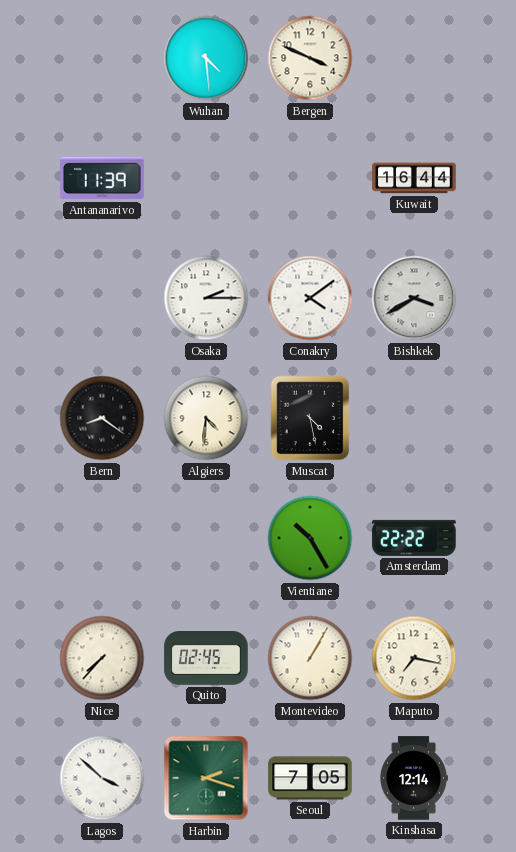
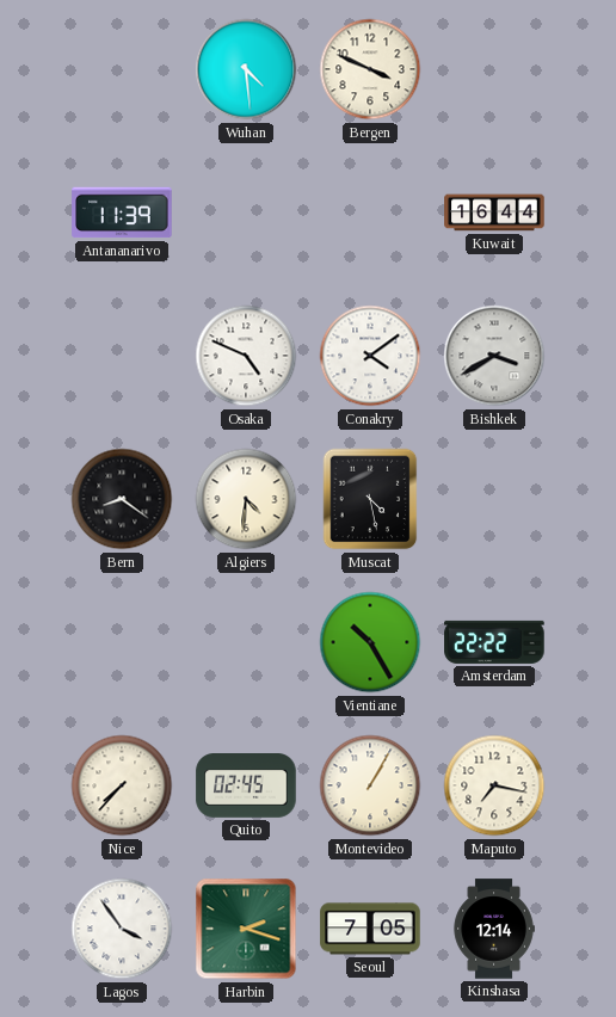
Osaka: 2:15 -> 4:49 (246, 356)
Lagos: 3:52 -> 3:54 (122, 929)
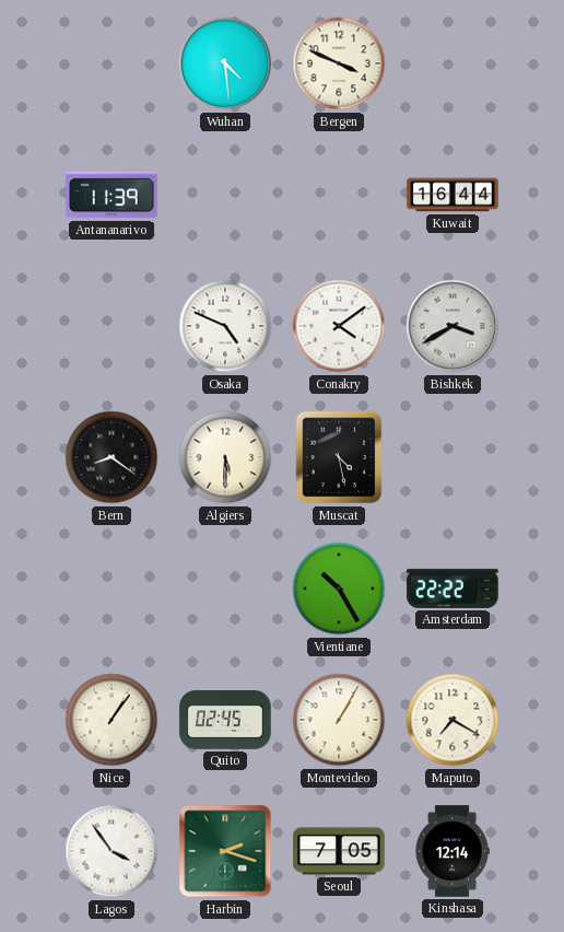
Algiers: 4:31 -> 5:30 (225, 457)
Nice: 7:37 -> 1:06 (111, 720)
Maputo: 7:17 -> 7:20 (453, 720)
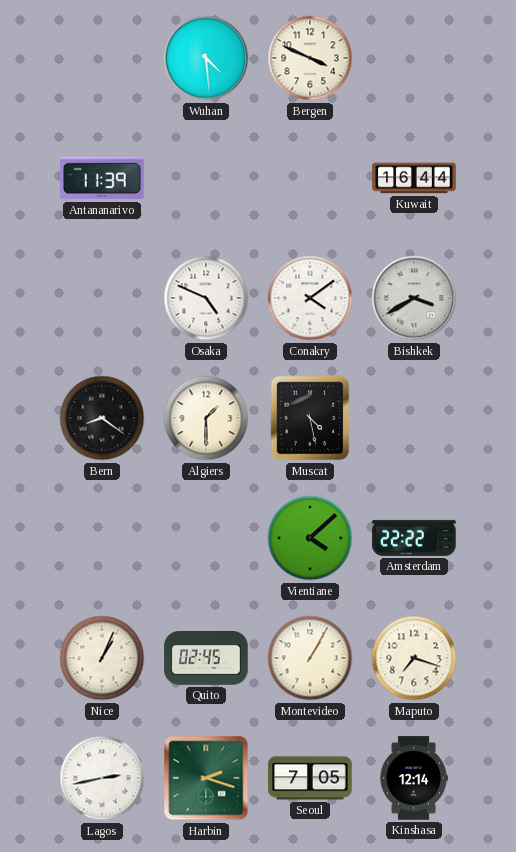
Algiers: 5:30 -> 1:30 (206, 418)
Vientiane: 10:25 -> 4:08 (310, 538)
Nice: 1:06 -> 1:04 (102, 658)
Maputo: 7:20 -> 7:18 (414, 658)
Lagos: 3:54 -> 2:43 (102, 778)
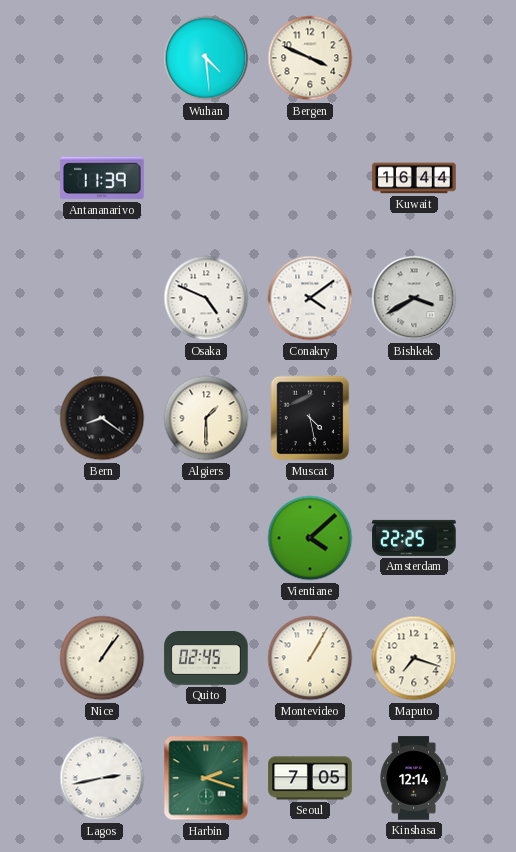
Amsterdam: 22:22 -> 22:25 (414, 538)
Nice: 1:04 -> 1:06 (102, 658)
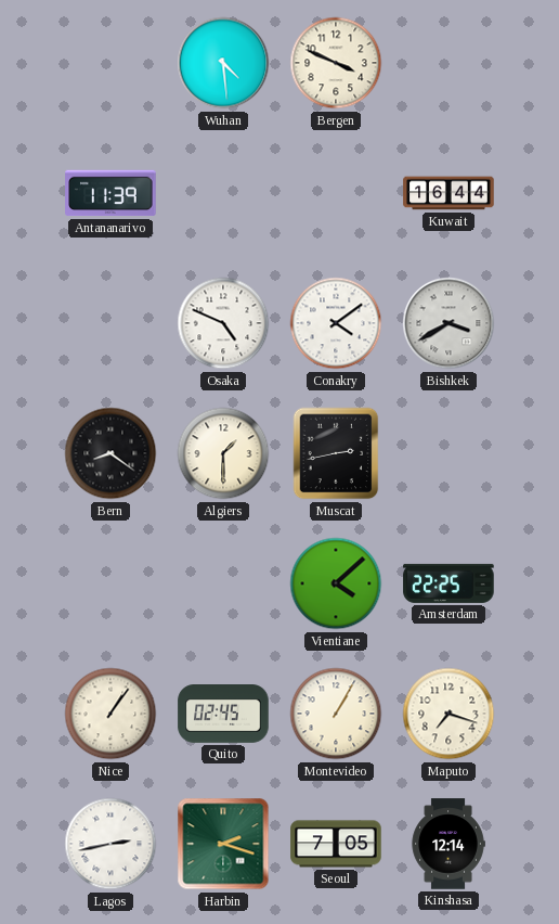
Muscat: 4:28 -> 2:43 (336, 453)
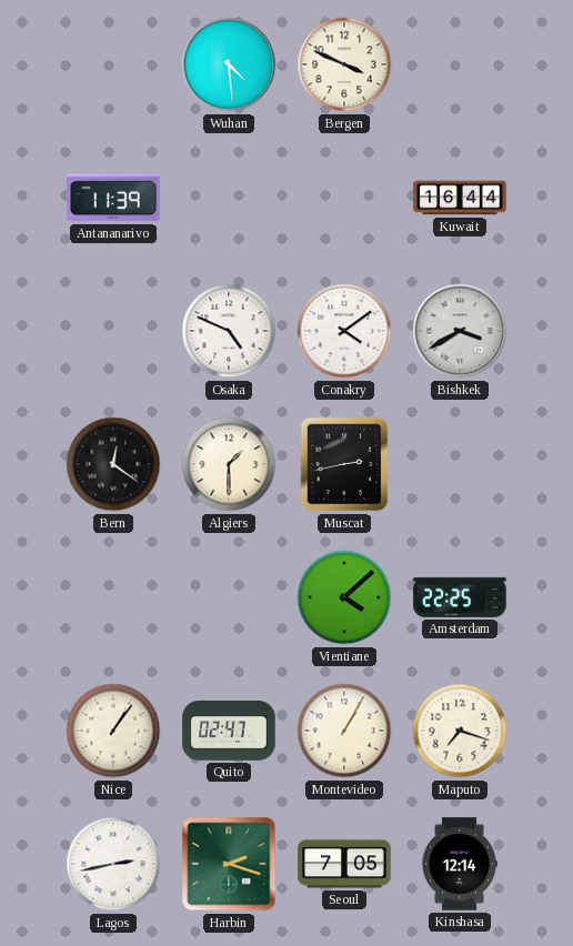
Bern: 8:21 -> 12:21 (113, 464)
Quito: 02:45 -> 02:47 (229, 732)
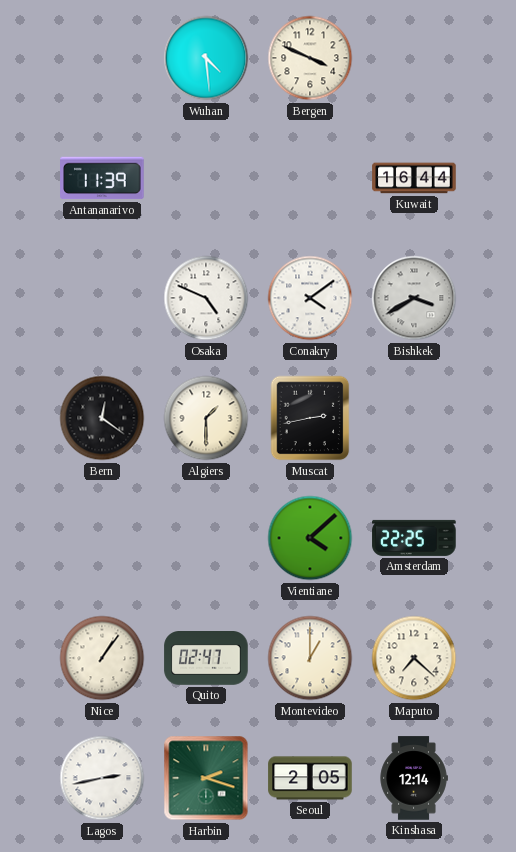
Montevideo: 1:05 -> 1:00 (310, 658)
Maputo: 7:18 -> 7:22 (414, 658)
Seoul: 7:05 -> 2:05 (310, 778)
